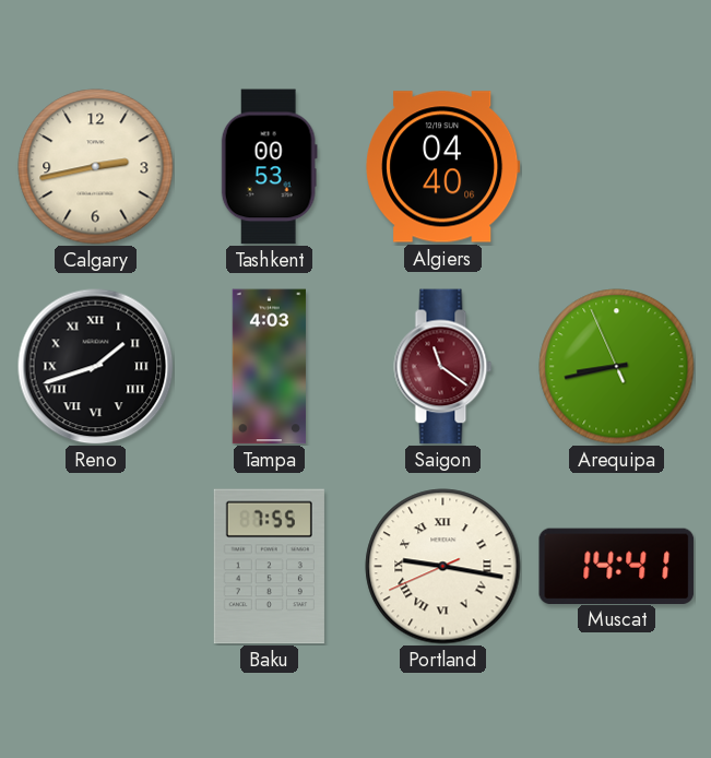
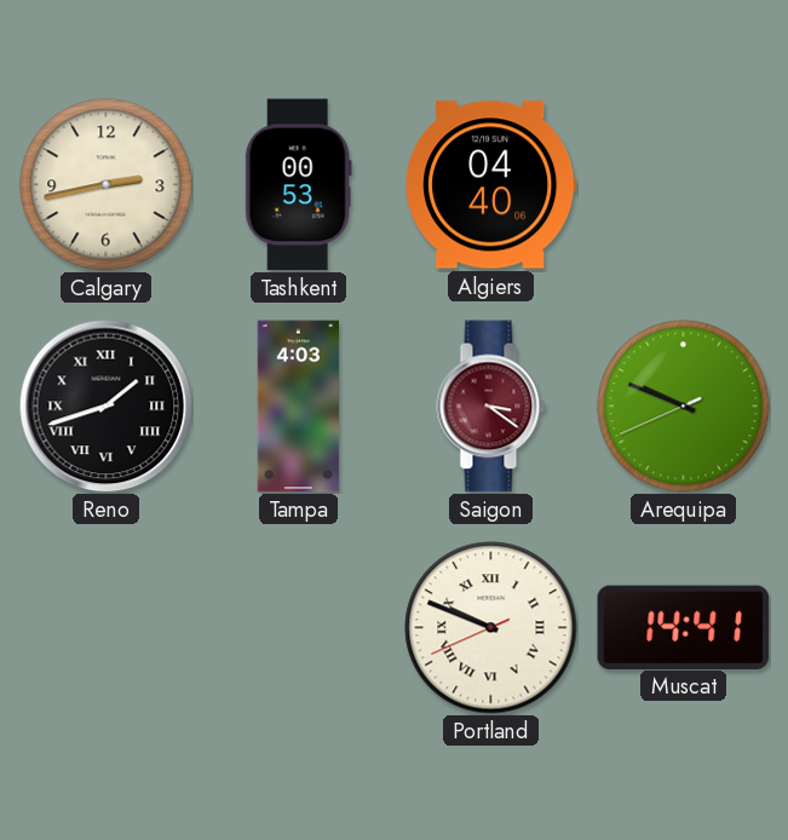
Saigon: 11:21 -> 3:21 (491, 407)
Arequipa: 8:42 -> 9:48 (684, 407)
Baku: 7:55 -> none (269, 567)
Portland: 9:16 -> 9:48 (491, 628)
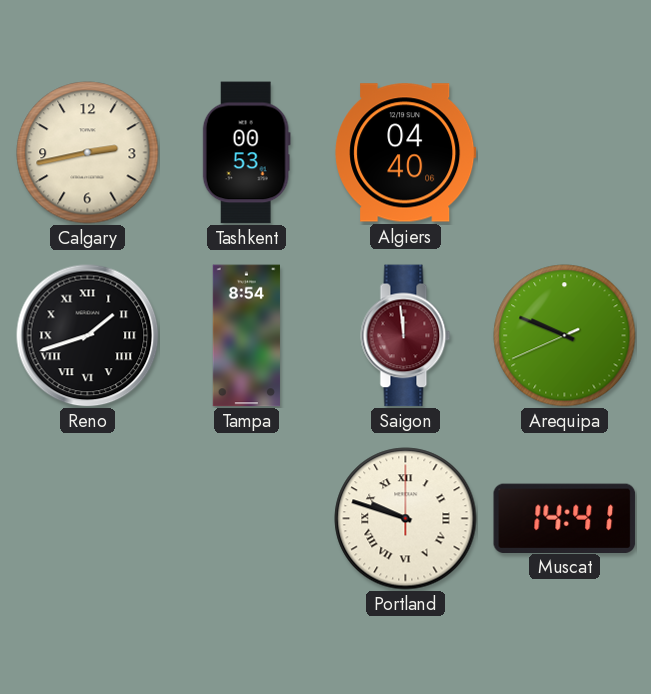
Tampa: 4:03 -> 8:54 (246, 336)
Saigon: 3:21 -> 11:59 (406, 336)
Portland: 9:48:41 -> 9:48:00 (406, 519)
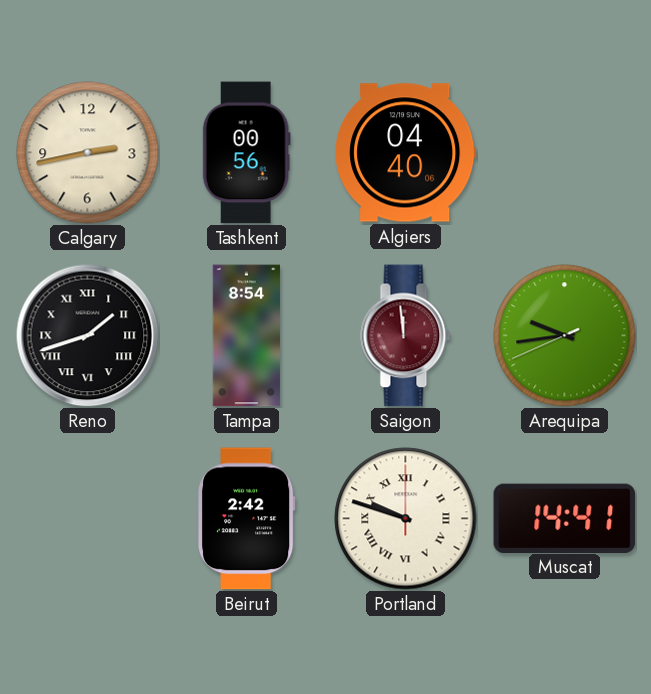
Tashkent: 00:53 -> 00:56 (246, 153)
Arequipa: 9:48 -> 9:43 (565, 336)
Beirut: none -> 2:42 (247, 519)
